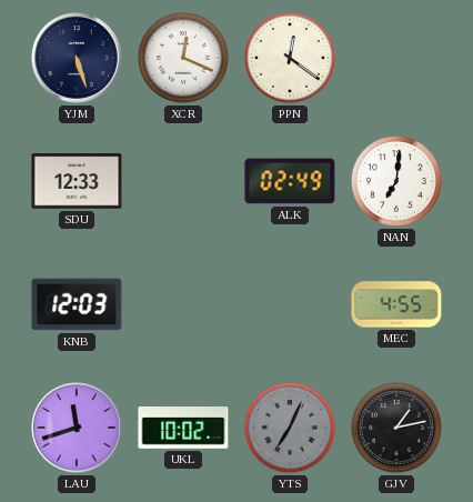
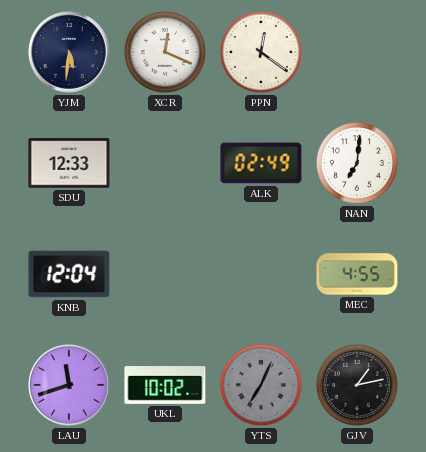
YJM: 5:27 -> 5:31 (69, 52)
KNB: 12:03 -> 12:04 (69, 274)
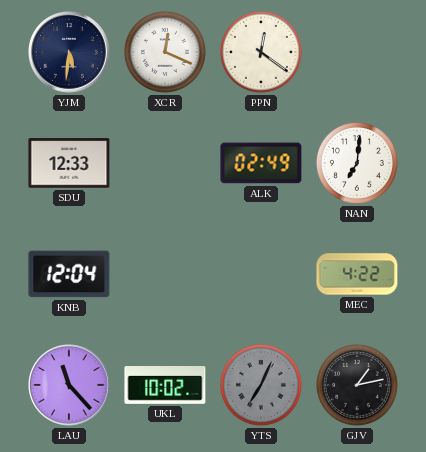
MEC: 4:55 -> 4:22 (357, 274)
LAU: 11:42 -> 11:23 (69, 385)
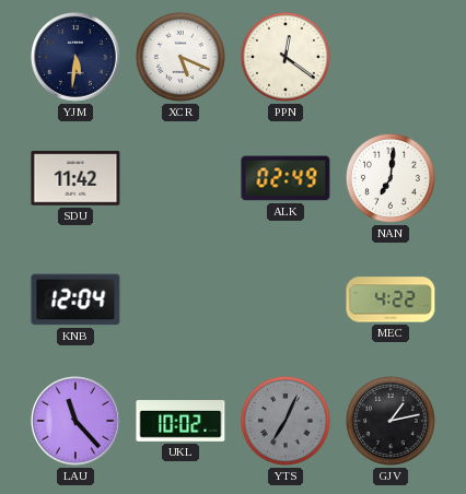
XCR: 12:19 -> 5:19 (180, 57)
SDU: 12:33 -> 11:42 (75, 178)
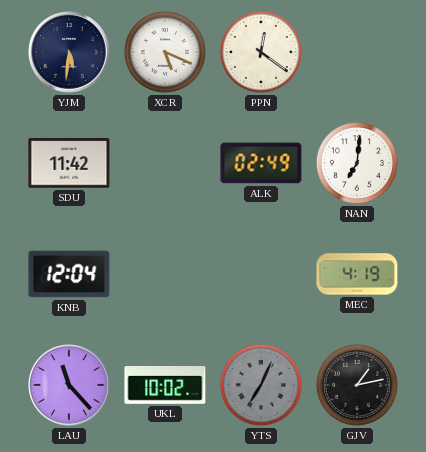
MEC: 4:22 -> 4:19 (357, 274)
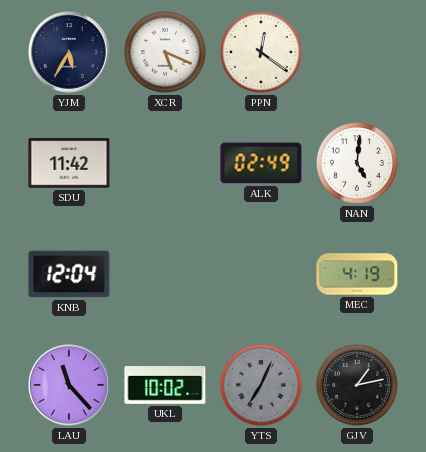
YJM: 5:31 -> 5:35 (69, 52)
NAN: 7:01 -> 5:01 (357, 163)
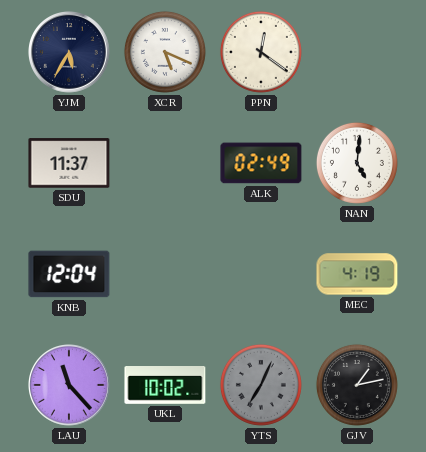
SDU: 11:42 -> 11:37 (69, 163)
